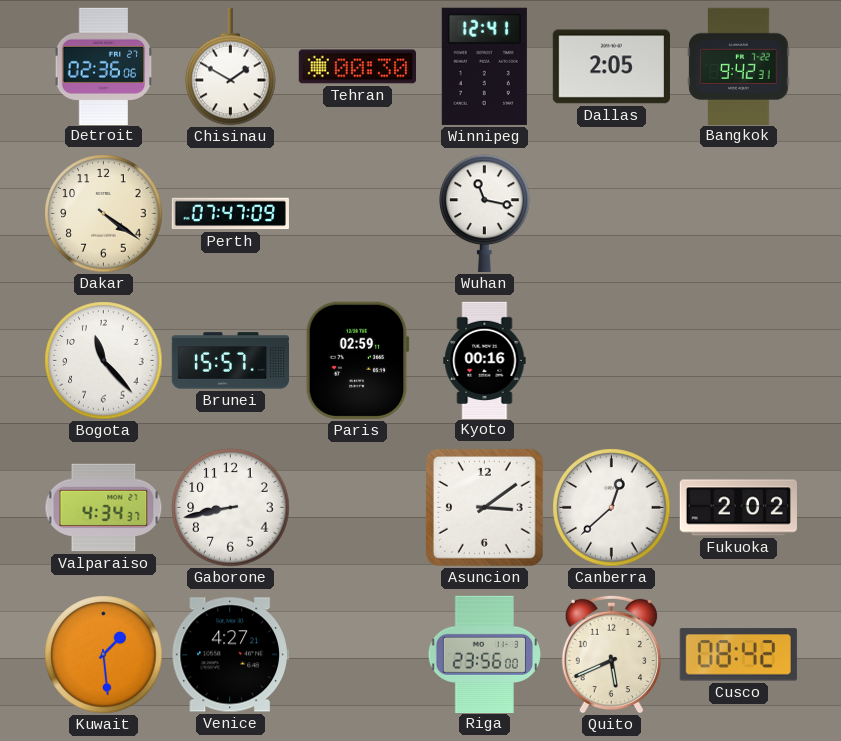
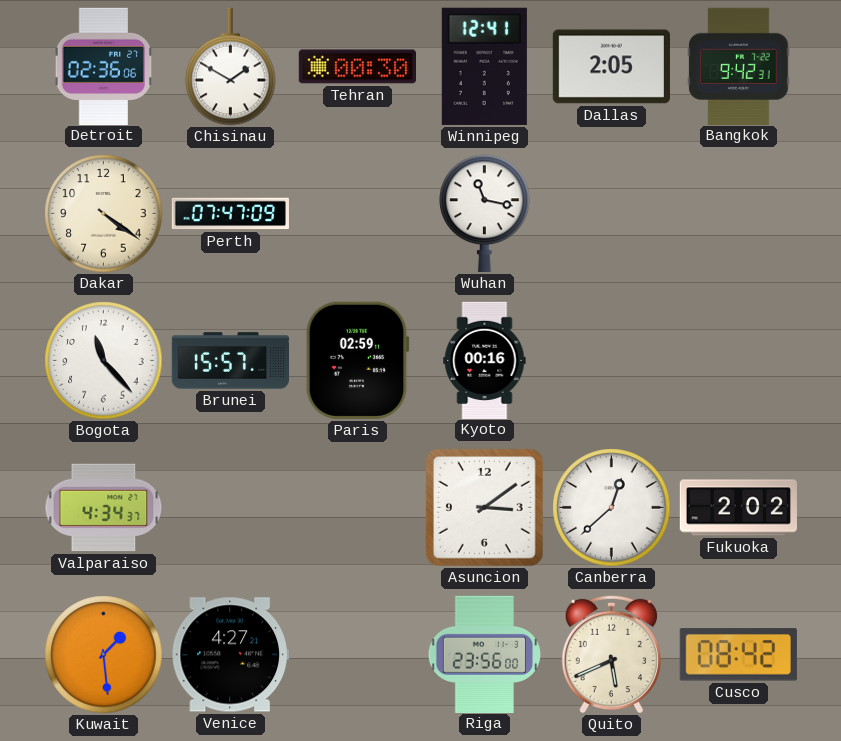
Gaborone: 8:43 -> none (231, 508)
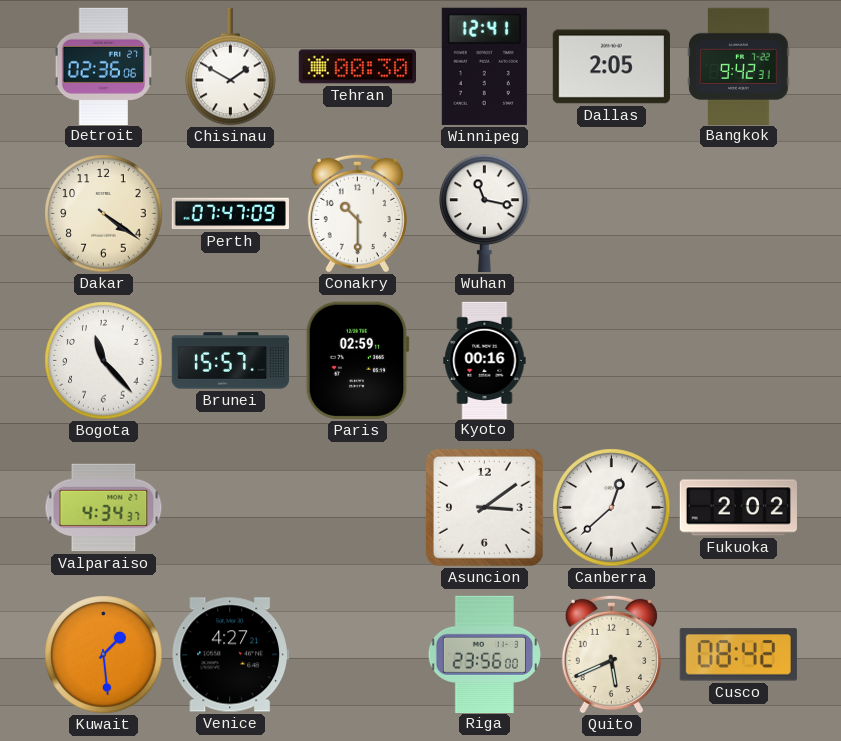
Conakry: none -> 10:30 (357, 213)
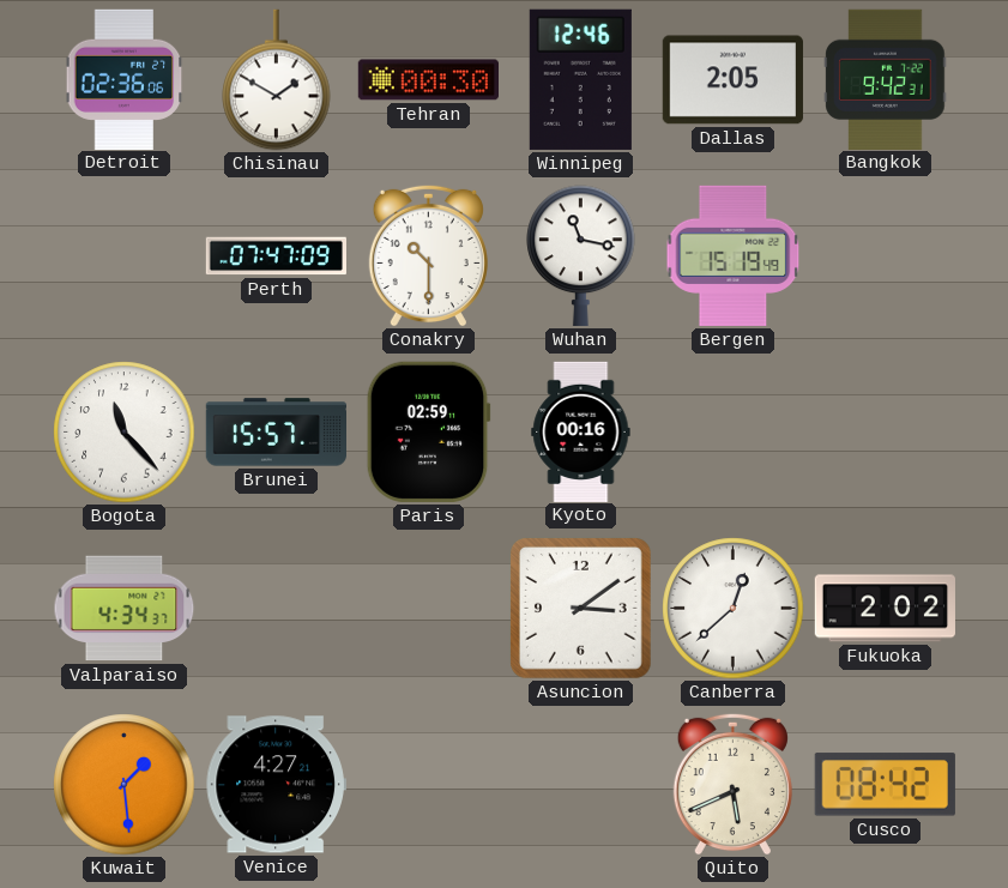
Winnipeg: 12:41 -> 12:46 (580, 79)
Dakar: 4:21 -> none (104, 214)
Bergen: none -> 15:19 (734, 255)
Riga: 23:56 -> none (484, 654)
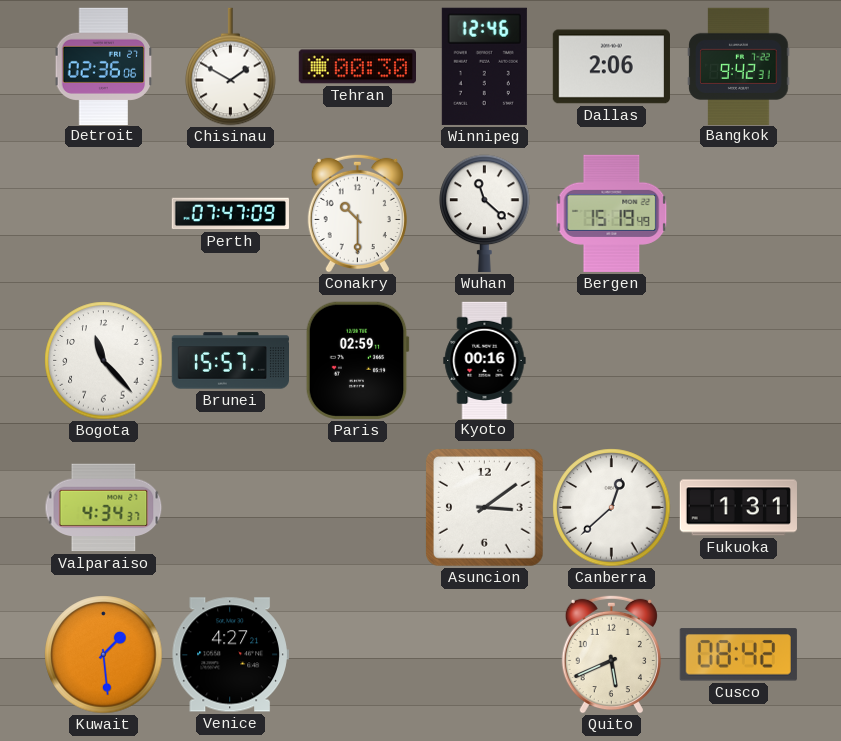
Dallas: 2:05 -> 2:06 (611, 67)
Wuhan: 11:17 -> 11:22 (485, 213)
Fukuoka: 2:02 -> 1:31 (738, 508)
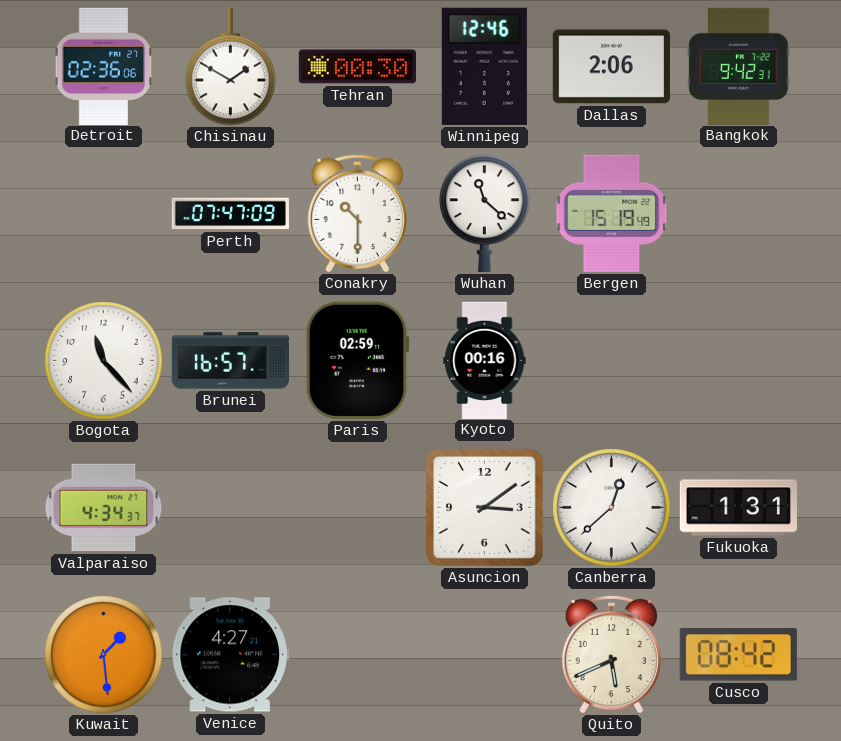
Brunei: 15:57 -> 16:57 (230, 361)
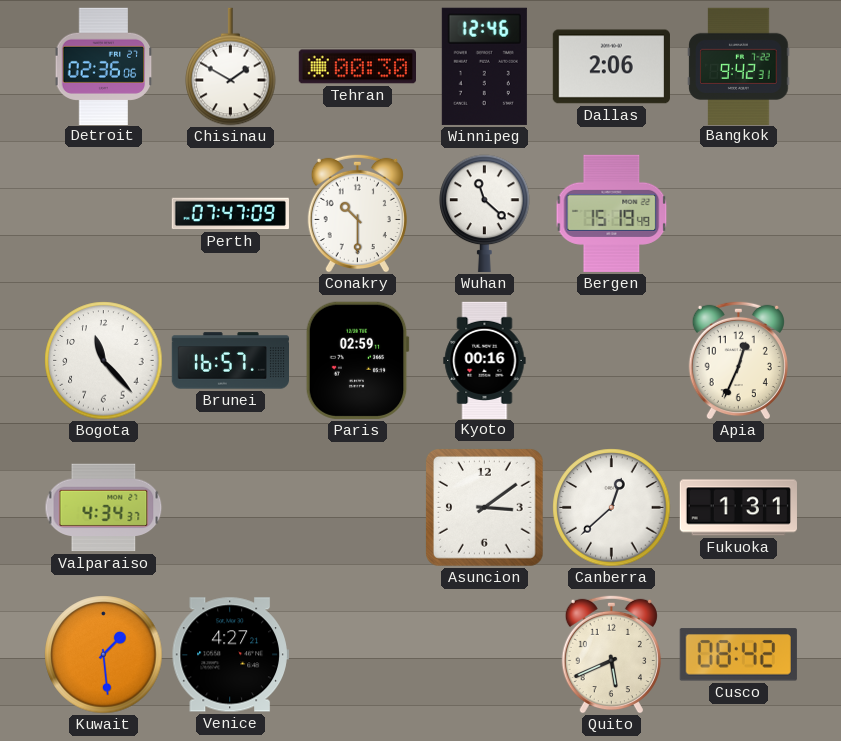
Apia: none -> 12:34 (738, 360)
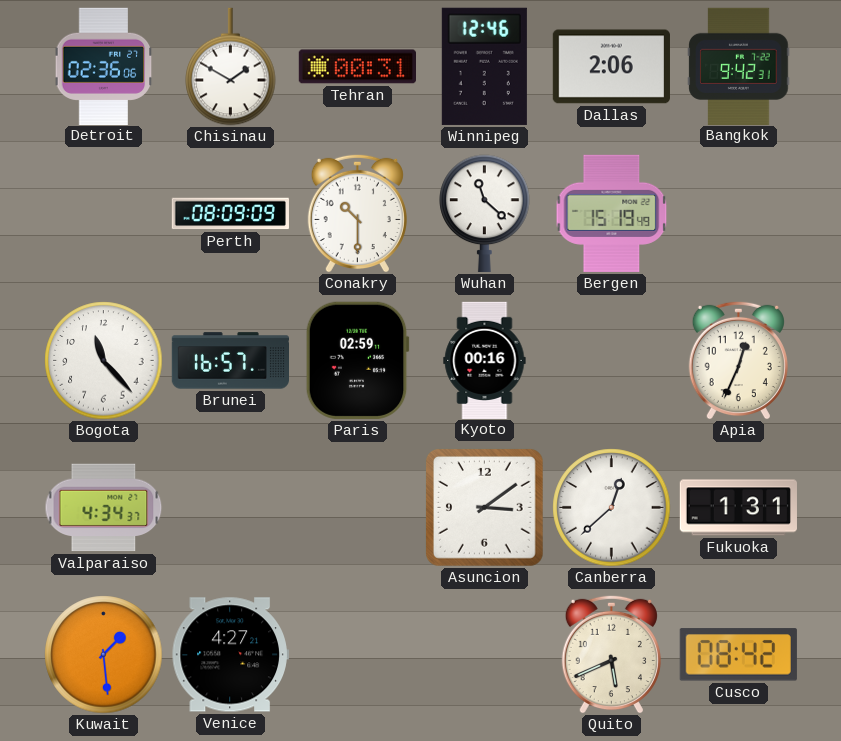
Tehran: 00:30 -> 00:31 (357, 67)
Perth: 07:47 -> 08:09 (230, 214)
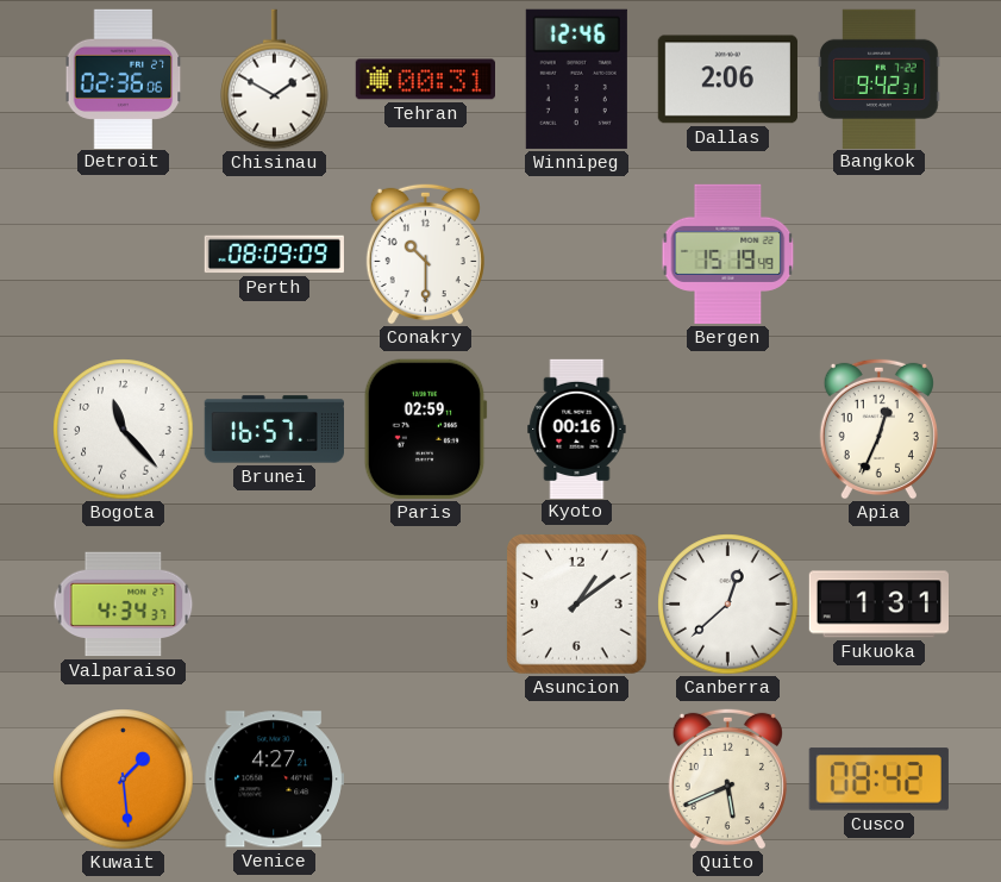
Wuhan: 11:22 -> none (485, 213)
Asuncion: 3:09 -> 1:09 (576, 603)
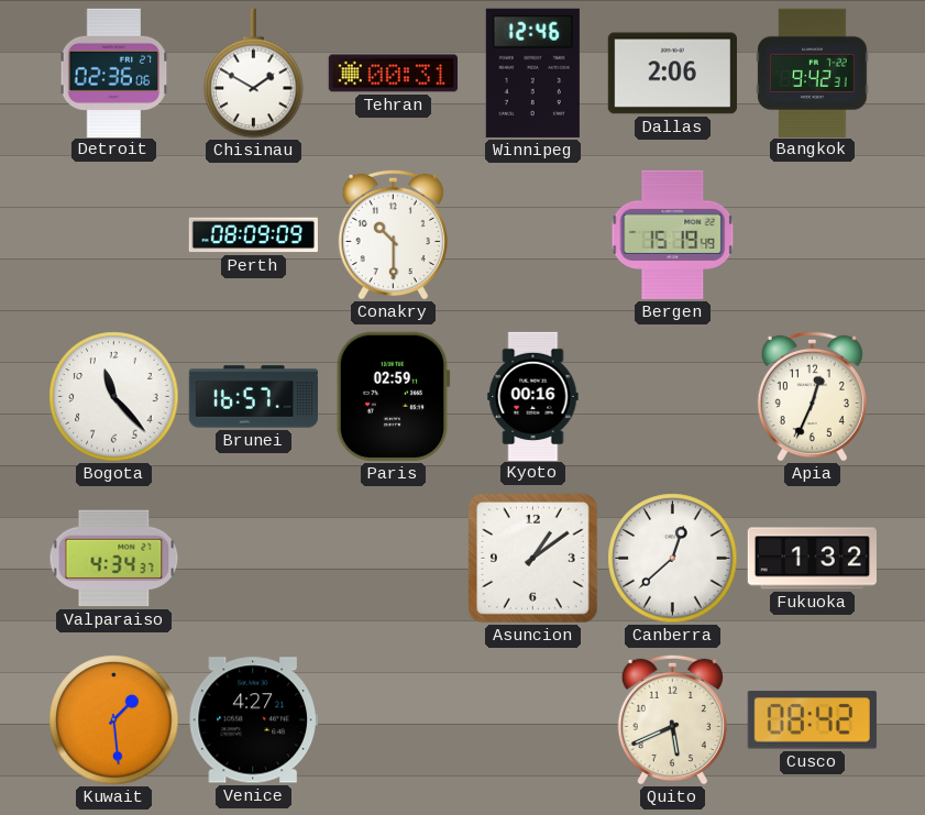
Fukuoka: 1:31 -> 1:32 (812, 559)
